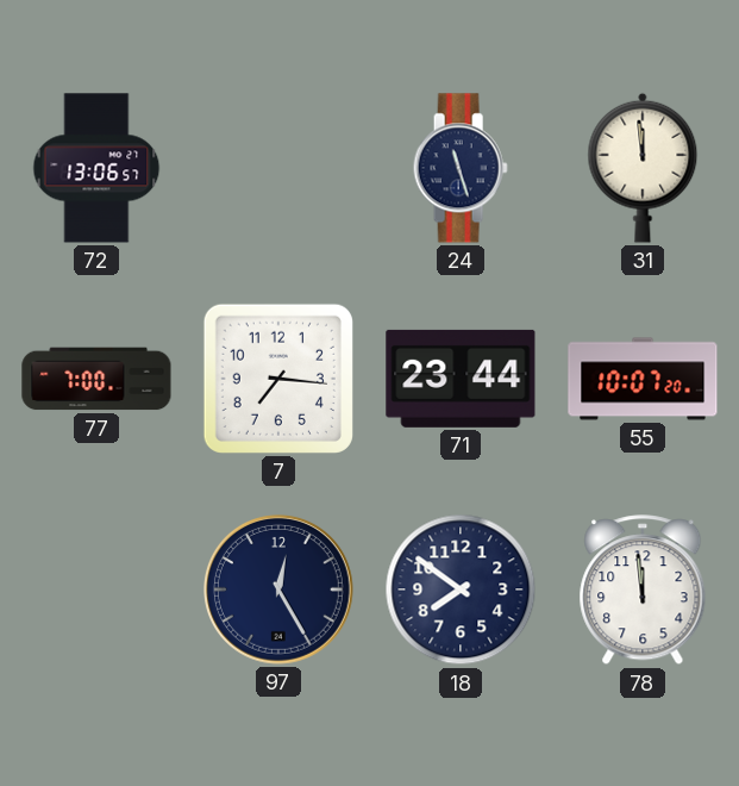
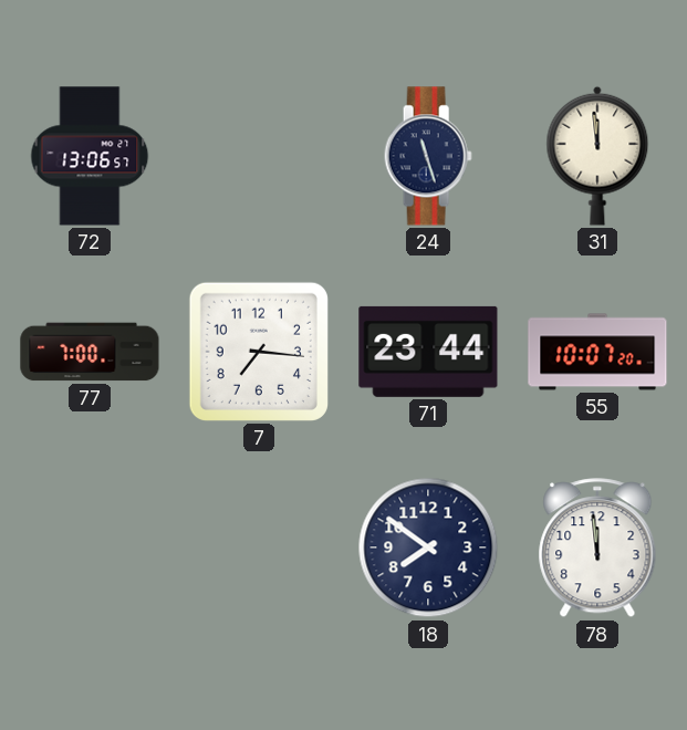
97: 12:25 -> none (278, 589)
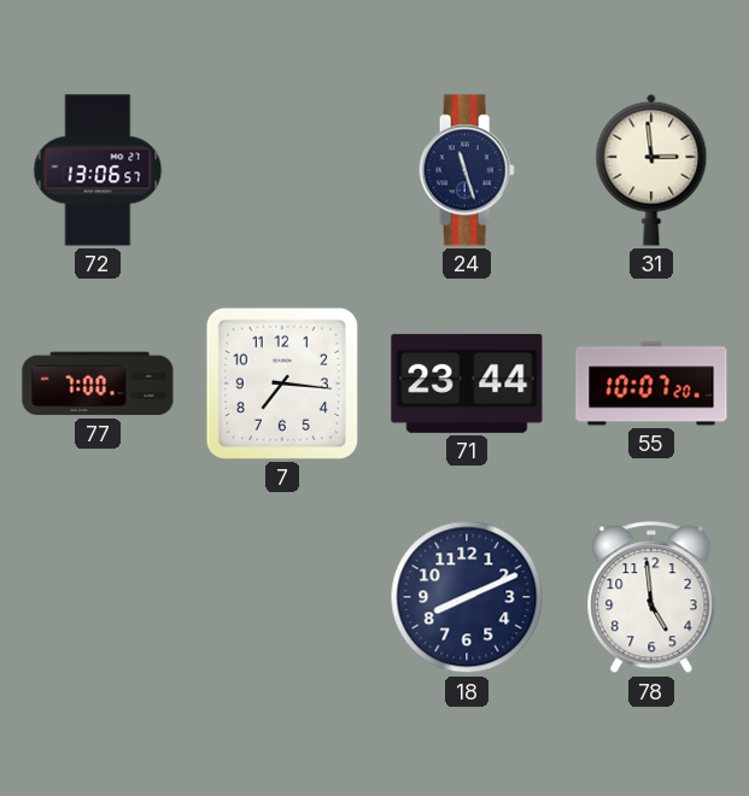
31: 11:59 -> 2:59 (651, 170)
18: 7:51 -> 8:11 (467, 597)
78: 11:59 -> 4:59 (651, 598)
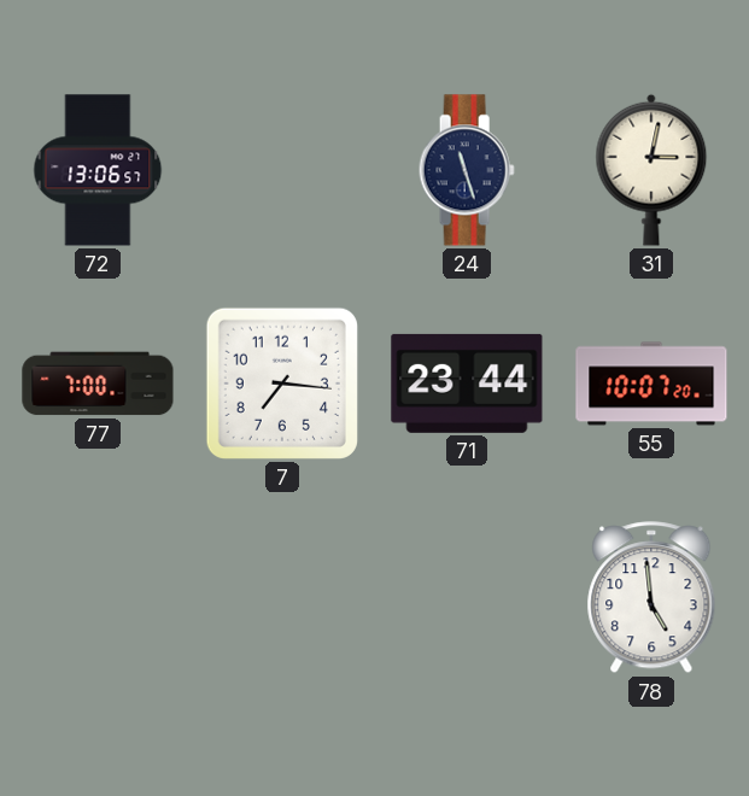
31: 2:59 -> 3:02 (651, 170)
18: 8:11 -> none (467, 597)
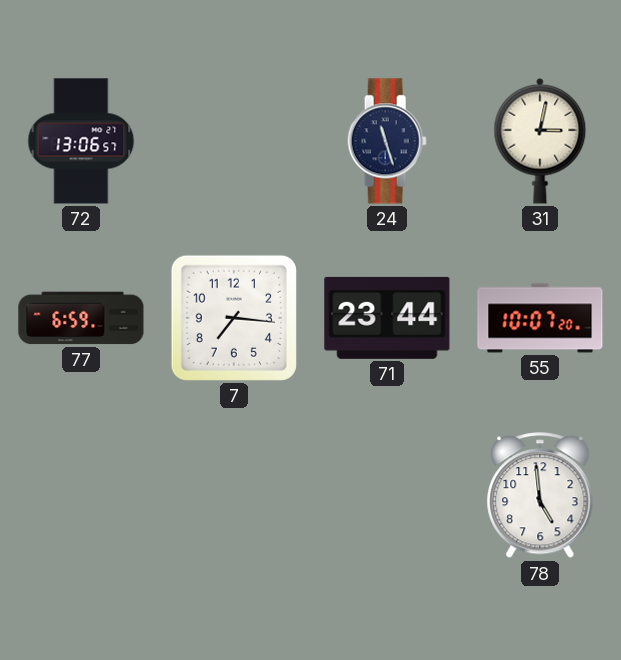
77: 7:00 -> 6:59 (81, 318)
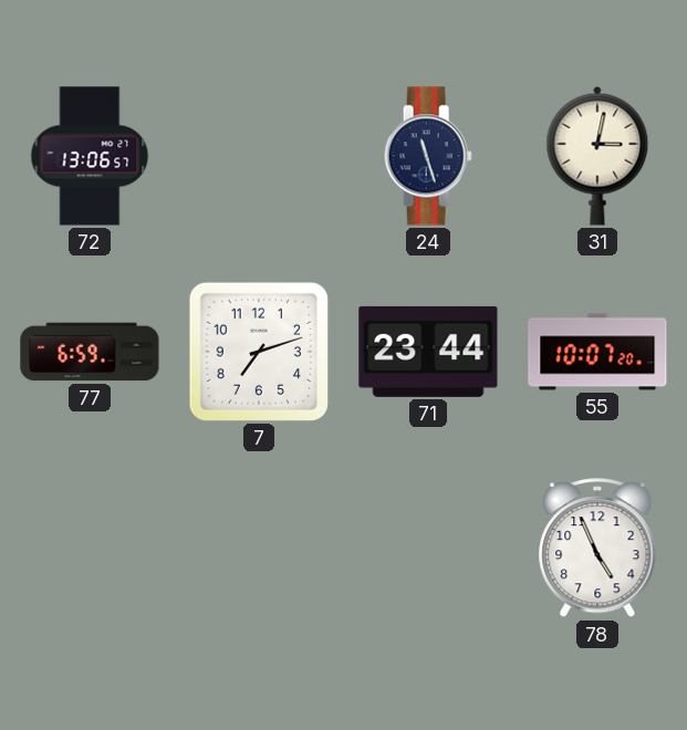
7: 7:16 -> 7:12 (259, 352)
78: 4:59 -> 4:56 (597, 549)
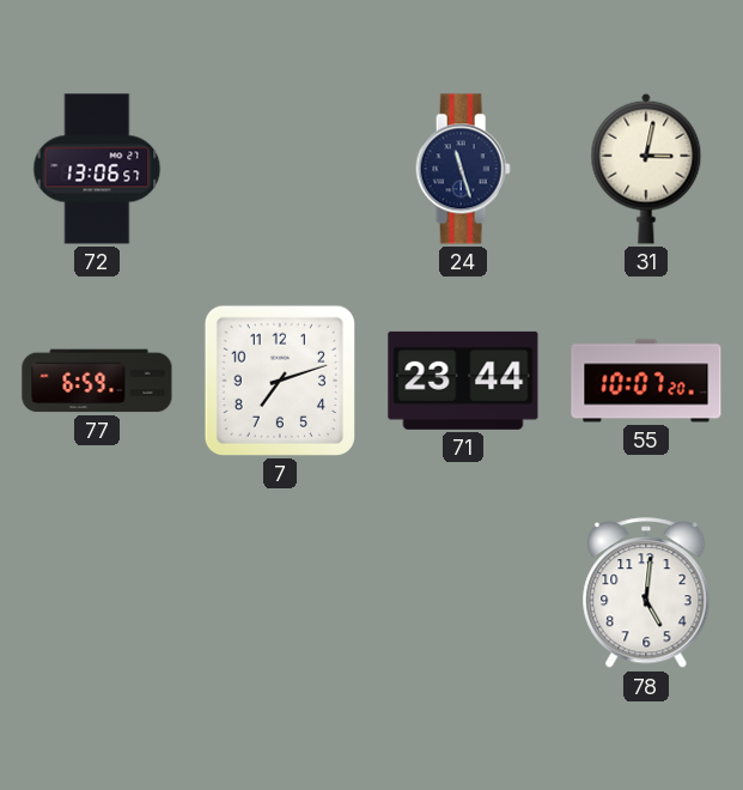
78: 4:56 -> 5:01 (646, 594)
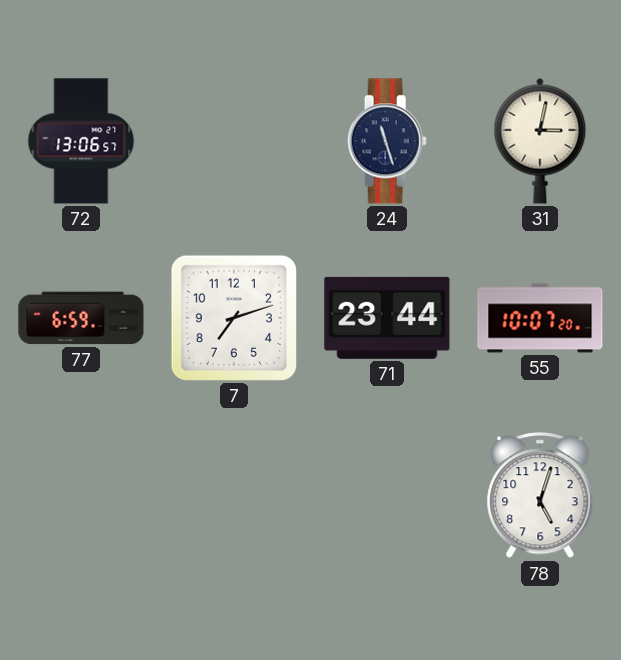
78: 5:01 -> 5:03 (540, 496)
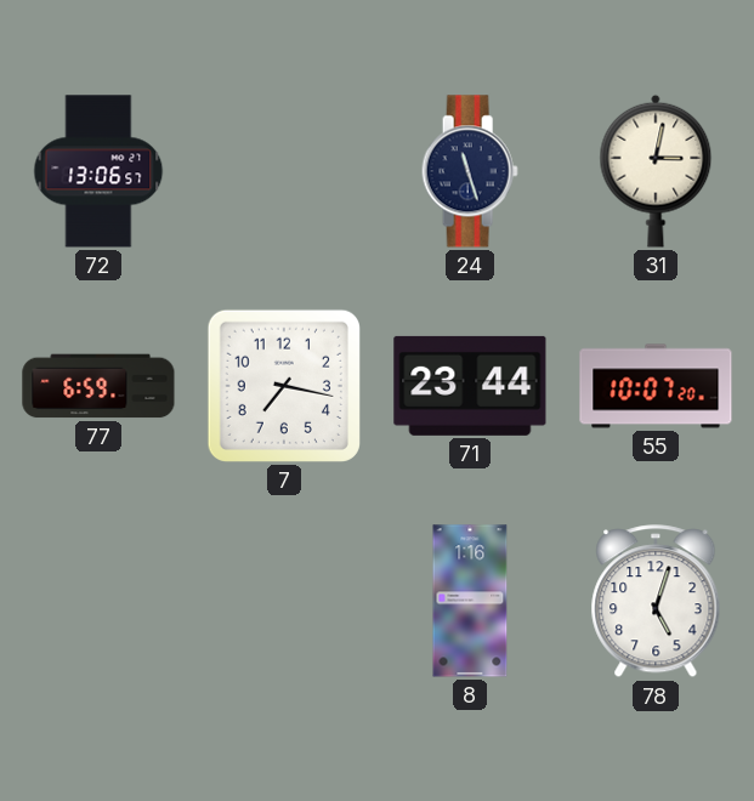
7: 7:12 -> 7:17 (284, 386)
8: none -> 1:16 (470, 601)
